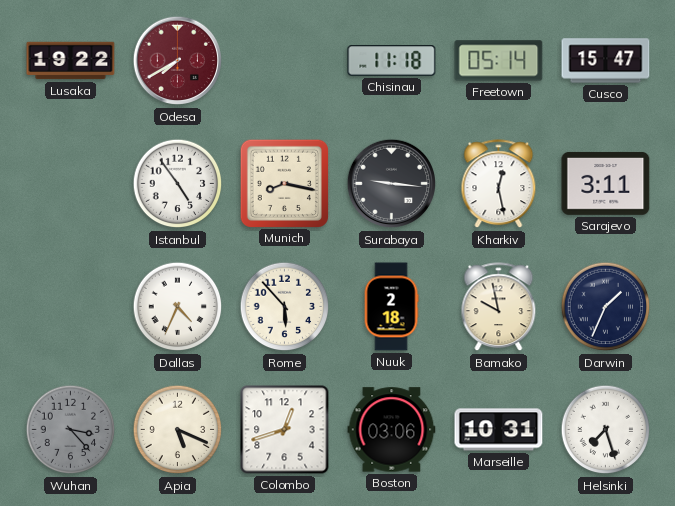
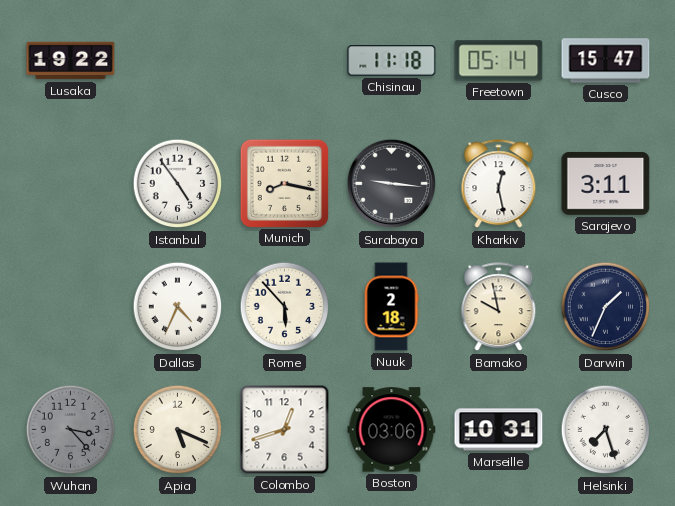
Odesa: 7:40 -> none (178, 61)
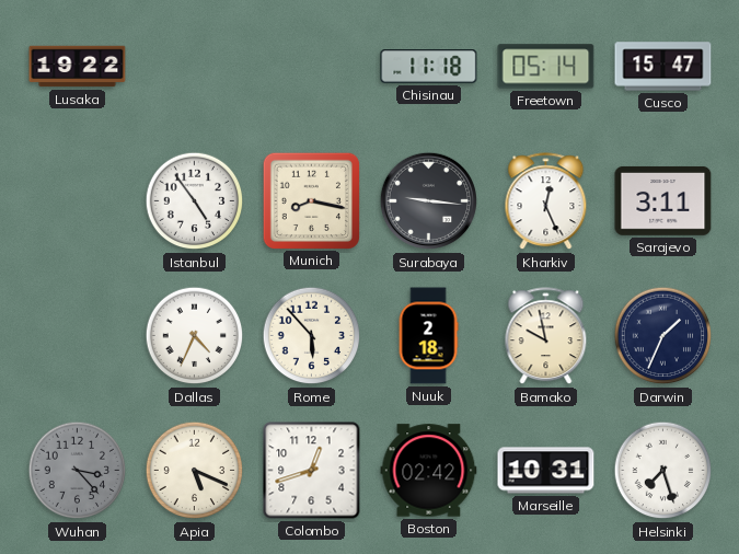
Kharkiv: 12:28 -> 12:26 (546, 201)
Boston: 03:06 -> 02:42 (429, 471)
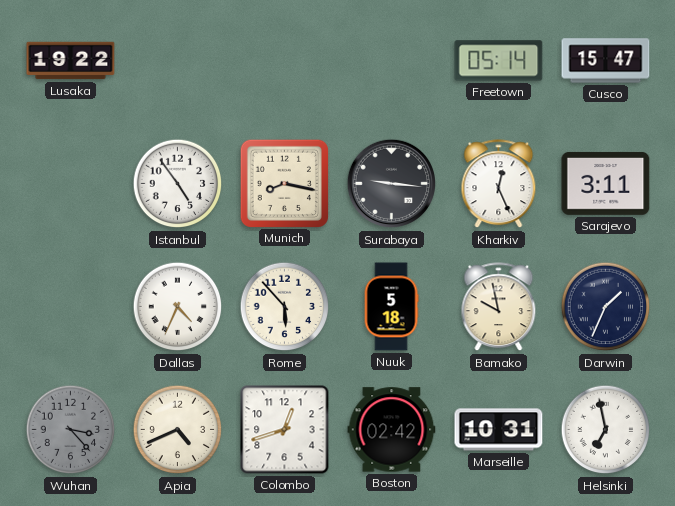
Chisinau: 11:18 -> none (429, 67)
Nuuk: 2:18 -> 5:18 (391, 307)
Apia: 5:19 -> 4:41 (178, 430)
Helsinki: 7:27 -> 6:58 (606, 430)
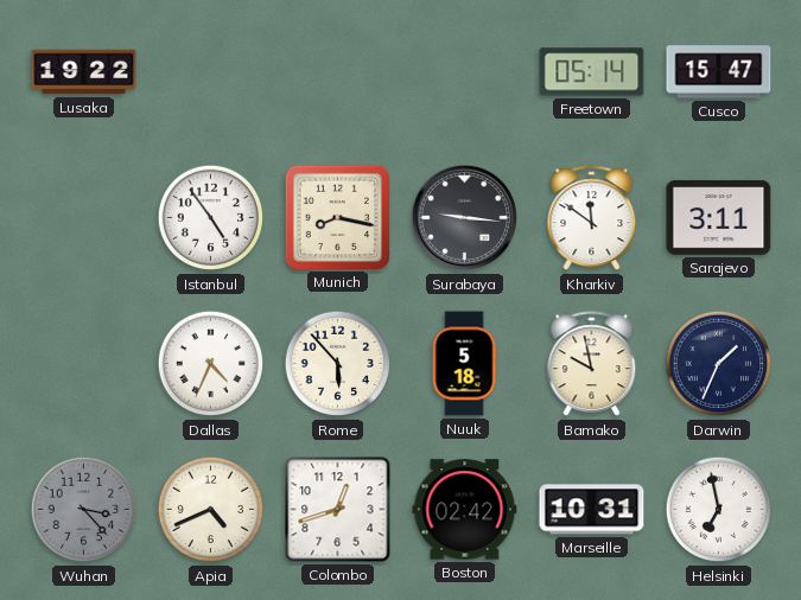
Kharkiv: 12:26 -> 11:51 (592, 218)
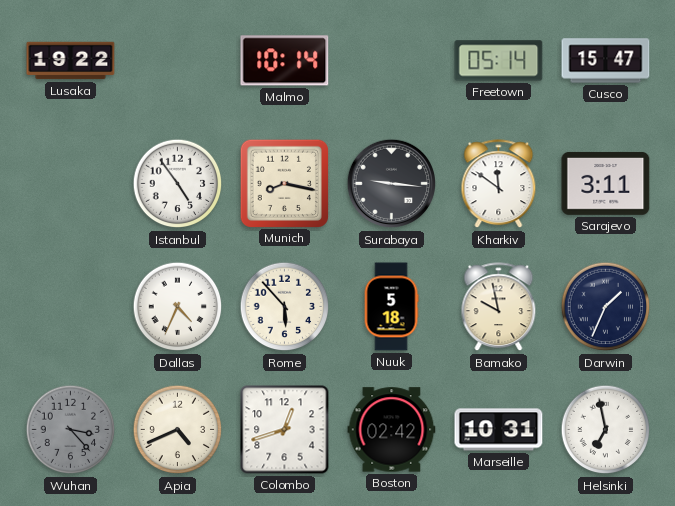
Malmo: none -> 10:14 (285, 61)
